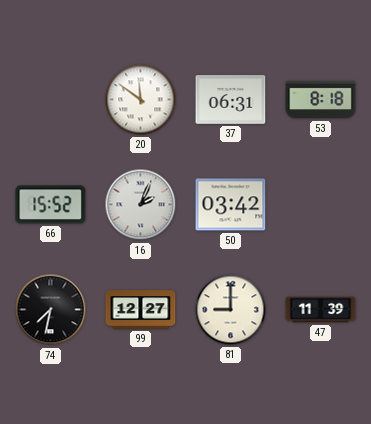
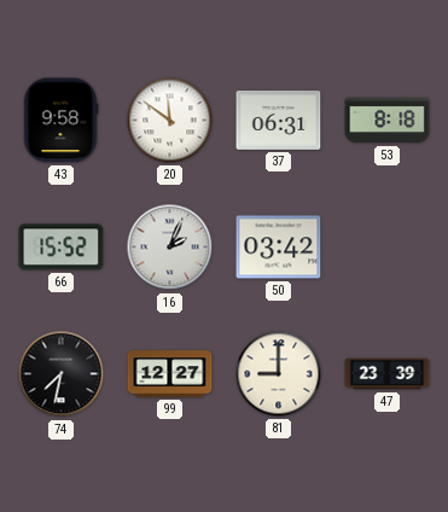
43: none -> 9:58 (60, 121)
47: 11:39 -> 23:39 (388, 374)
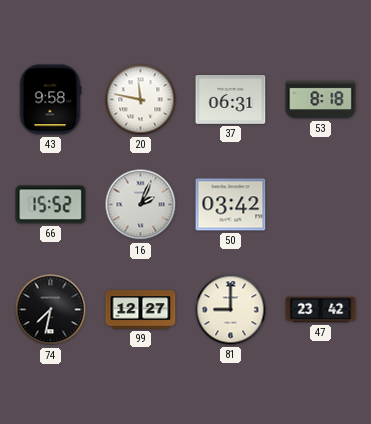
20: 11:51 -> 11:47 (141, 100)
47: 23:39 -> 23:42 (321, 310)
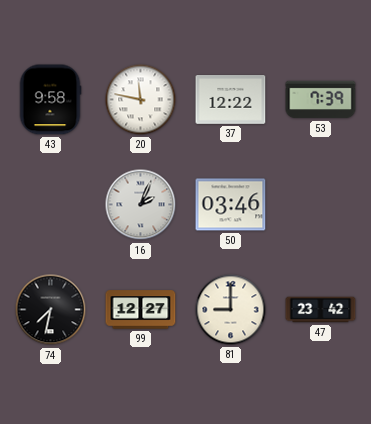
37: 06:31 -> 12:22 (231, 100)
53: 8:18 -> 7:39 (321, 100)
66: 15:52 -> none (51, 205)
50: 03:42 -> 03:46 (231, 205)
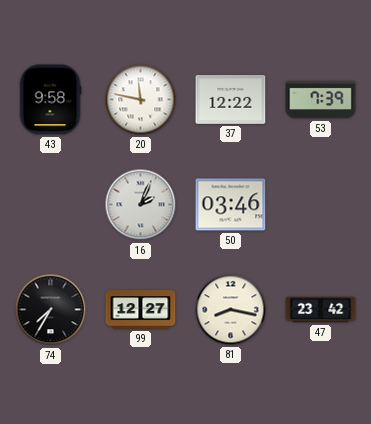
74: 7:32 -> 7:35 (51, 310)
81: 9:00 -> 8:17 (231, 310)
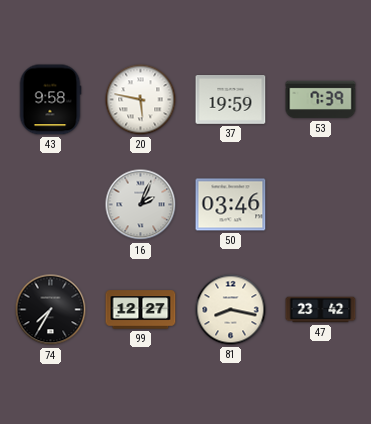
20: 11:47 -> 5:47 (141, 100)
37: 12:22 -> 19:59 (231, 100)
